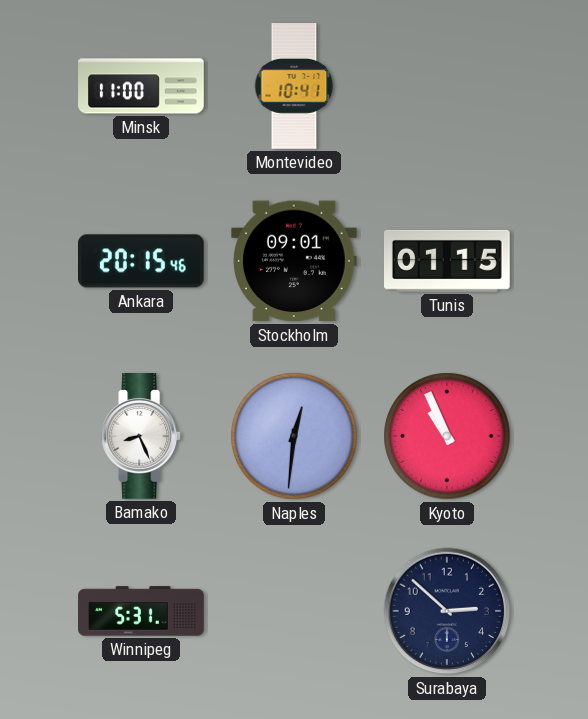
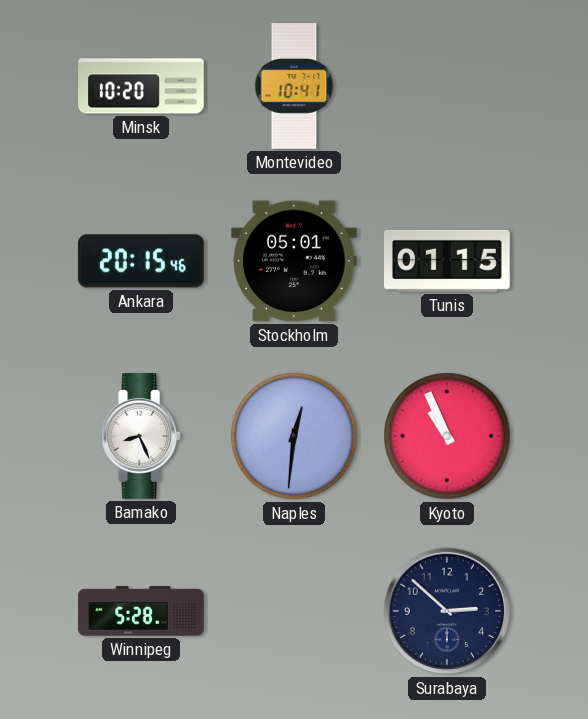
Minsk: 11:00 -> 10:20 (141, 86)
Stockholm: 09:01 -> 05:01 (294, 261)
Winnipeg: 5:31 -> 5:28 (141, 611)
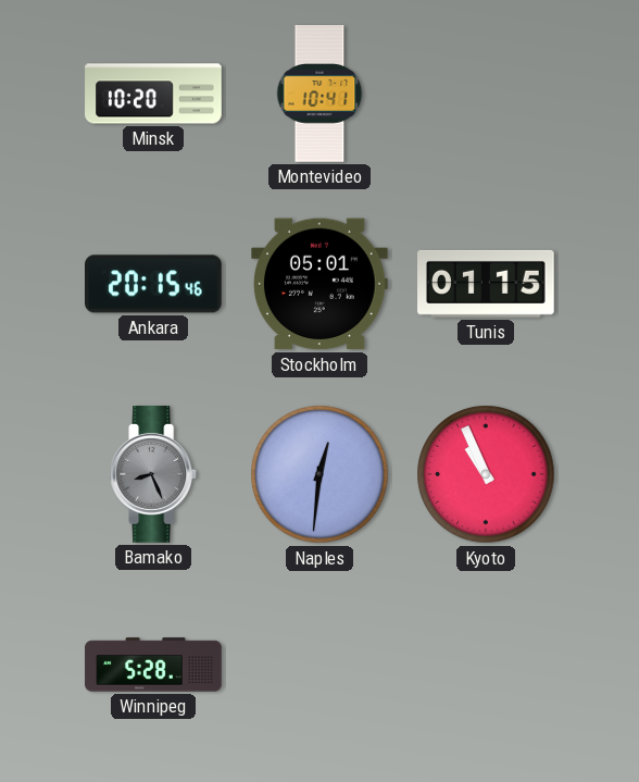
Bamako dial: white -> grey (154, 475)
Surabaya: 2:52 -> none (447, 611)
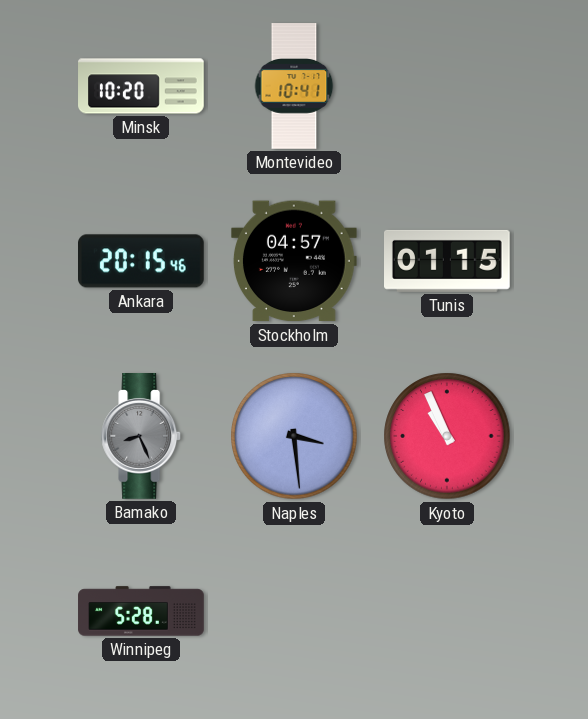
Stockholm: 05:01 -> 04:57 (294, 261)
Naples: 12:31 -> 3:29 (294, 436)
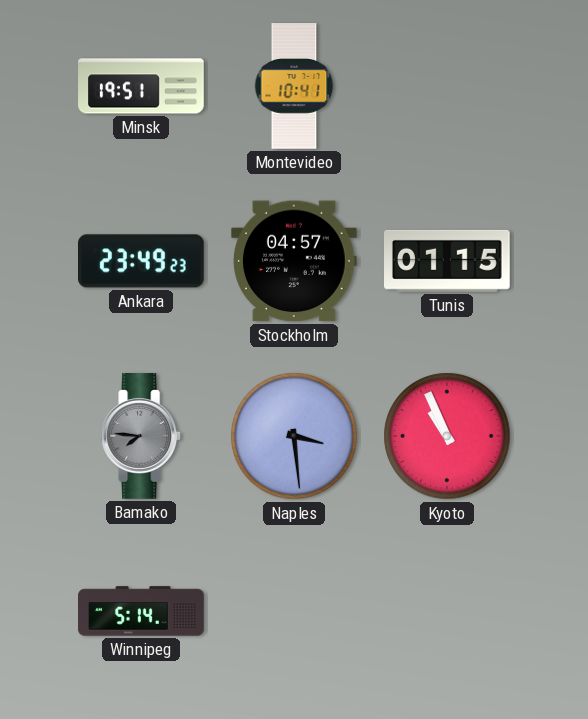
Minsk: 10:20 -> 19:51 (141, 86)
Ankara: 20:15 -> 23:49 (142, 261)
Bamako: 8:26 -> 7:46 (142, 437)
Winnipeg: 5:28 -> 5:14 (141, 611)
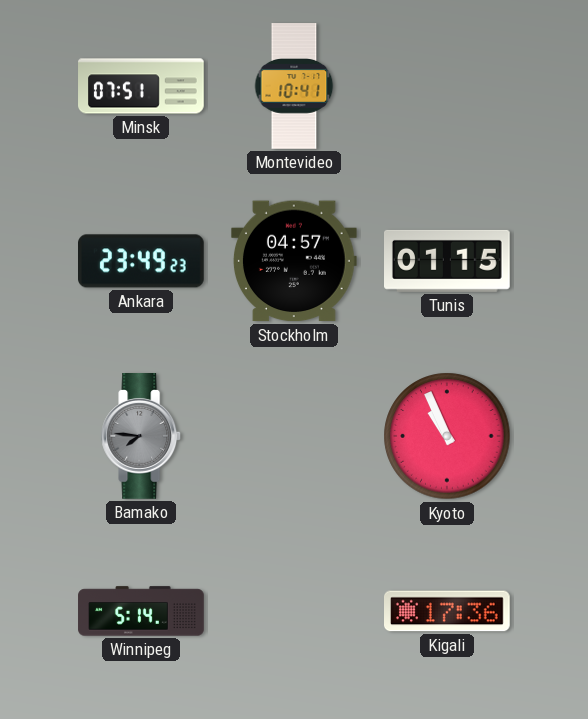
Minsk: 19:51 -> 07:51 (141, 86)
Naples: 3:29 -> none (294, 436)
Kigali: none -> 17:36 (448, 611)
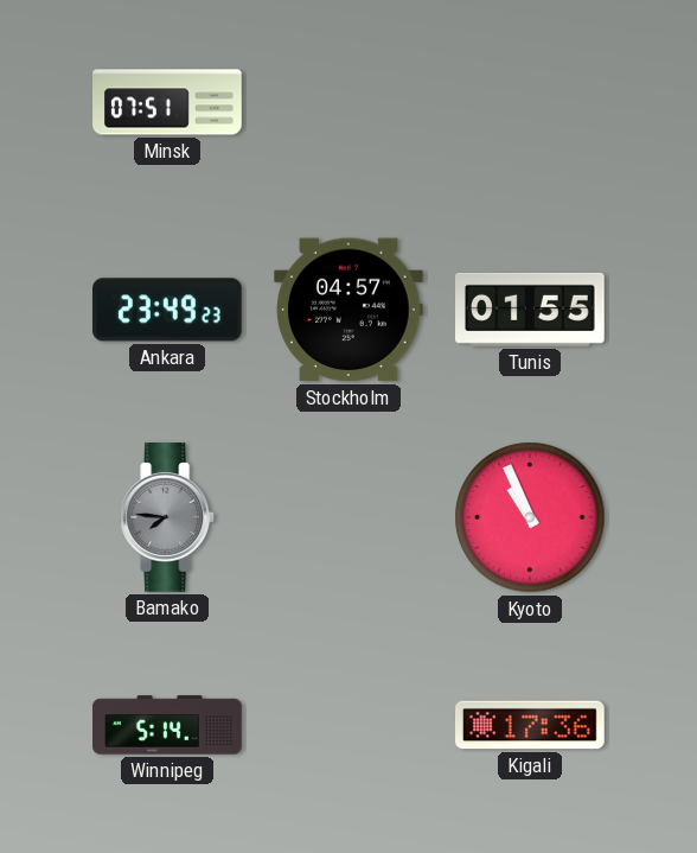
Montevideo: 10:41 -> none (294, 86)
Tunis: 01:15 -> 01:55 (531, 310)
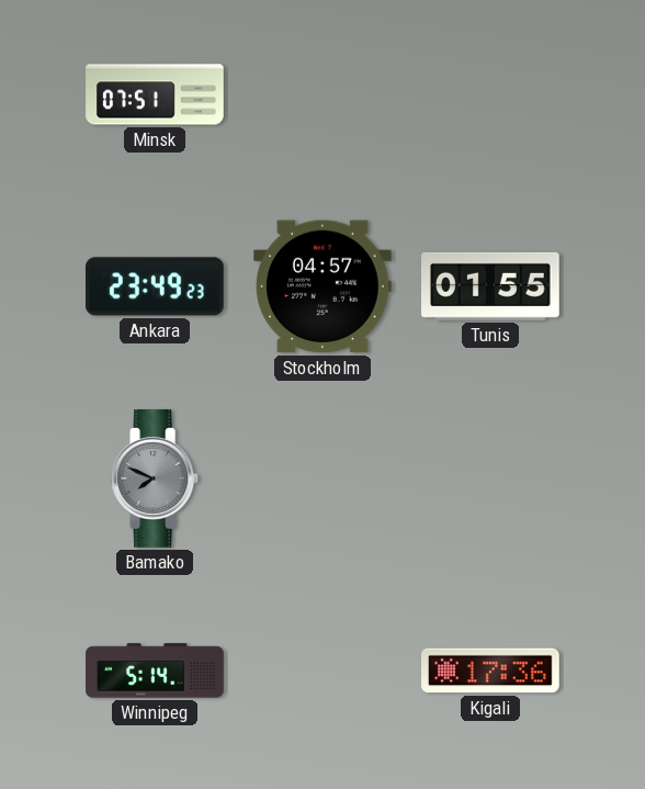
Bamako: 7:46 -> 7:49 (156, 480)
Kyoto: 10:56 -> none (530, 517)
